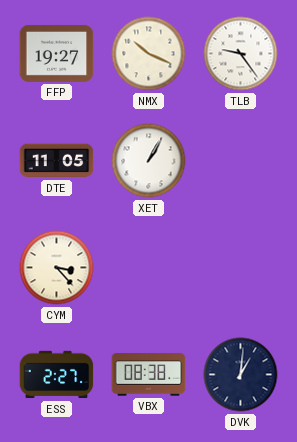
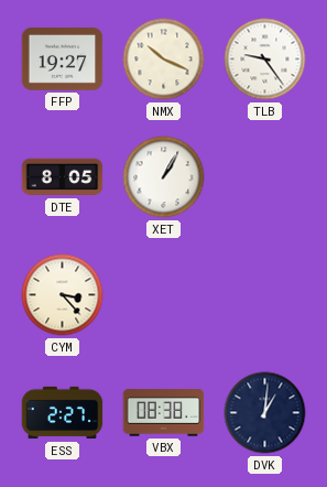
DTE: 11:05 -> 8:05 (63, 177)
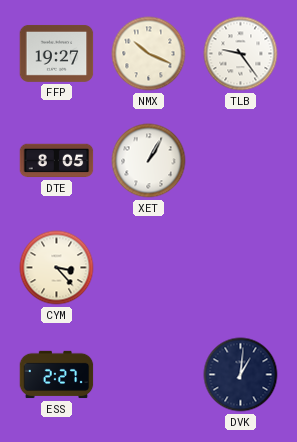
VBX: 08:38 -> none (164, 413)
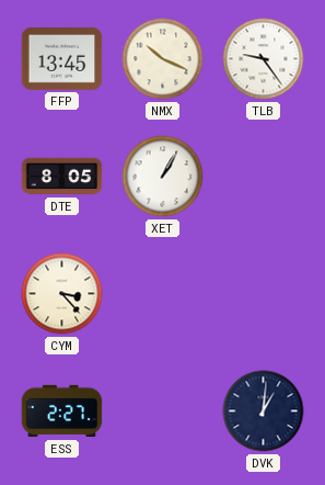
FFP: 19:27 -> 13:45 (62, 58)
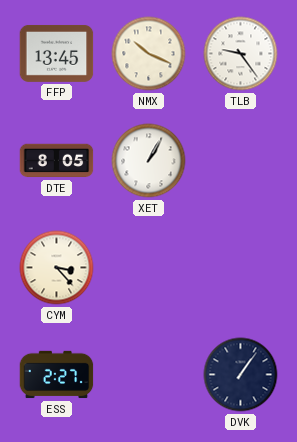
DVK: 1:01 -> 1:06 (241, 375)
